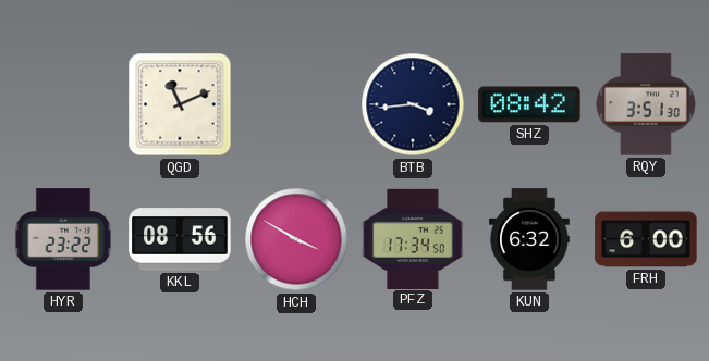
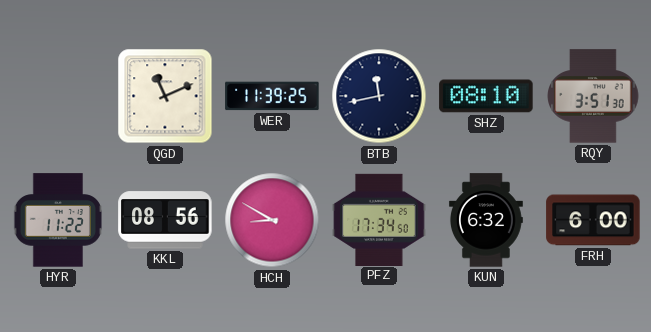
WER: none -> 11:39 (272, 96)
BTB: 3:44 -> 11:43 (379, 96)
SHZ: 08:42 -> 08:10 (486, 96)
HYR: 23:22 -> 11:22 (57, 220)
HCH: 3:50 -> 8:50 (272, 220)
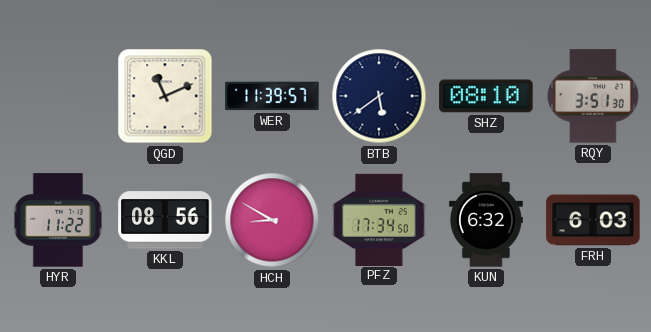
WER: 11:39:25 -> 11:39:57 (272, 96)
BTB: 11:43 -> 5:39 (379, 96)
FRH: 6:00 -> 6:03 (593, 220)
